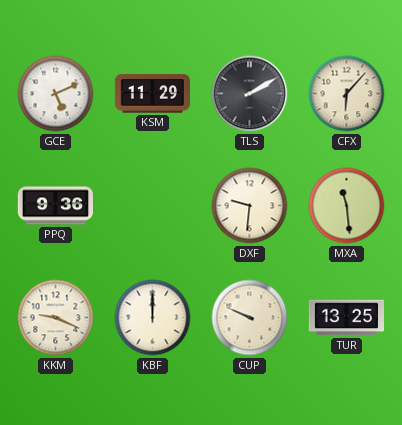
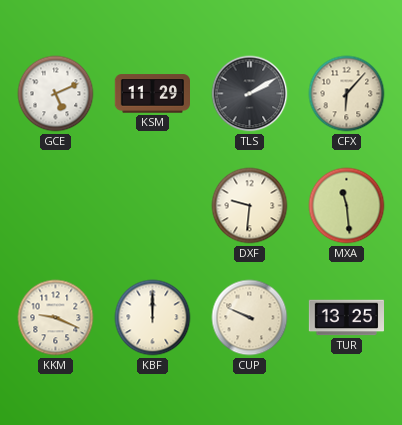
PPQ: 9:36 -> none (55, 206)
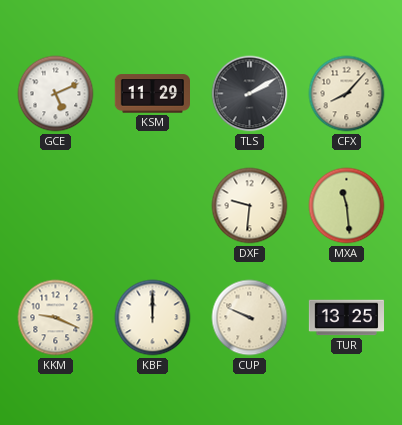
CFX: 6:07 -> 8:07 (347, 94)
